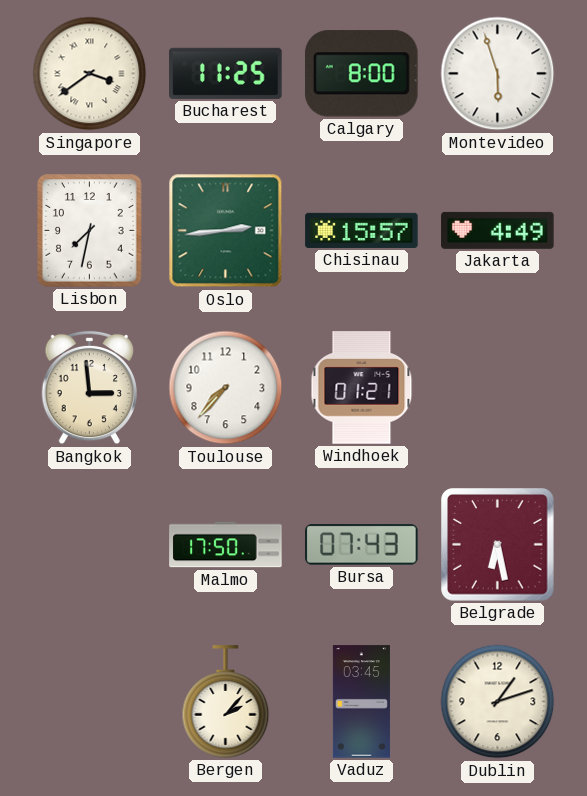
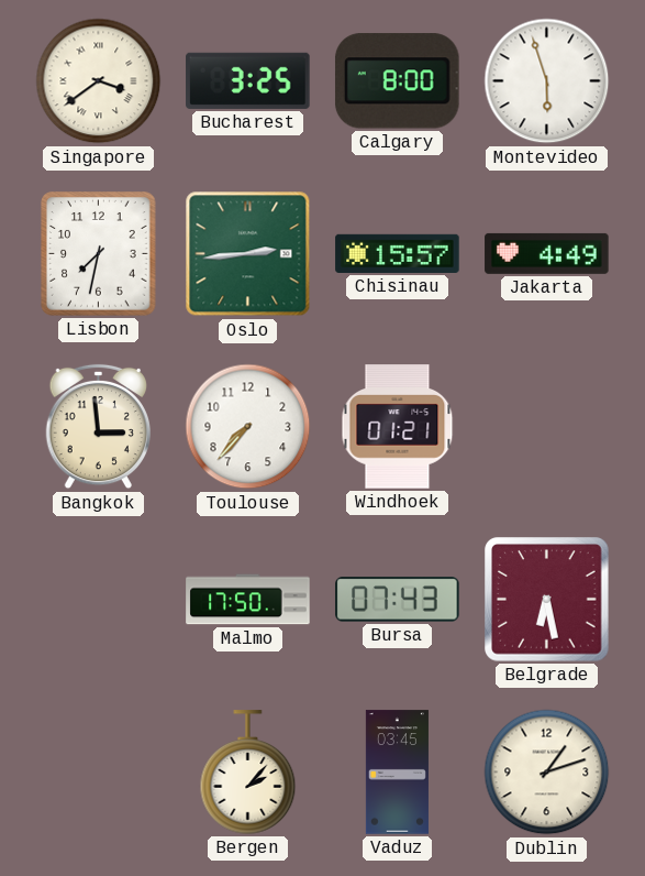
Bucharest: 11:25 -> 3:25 (248, 80)
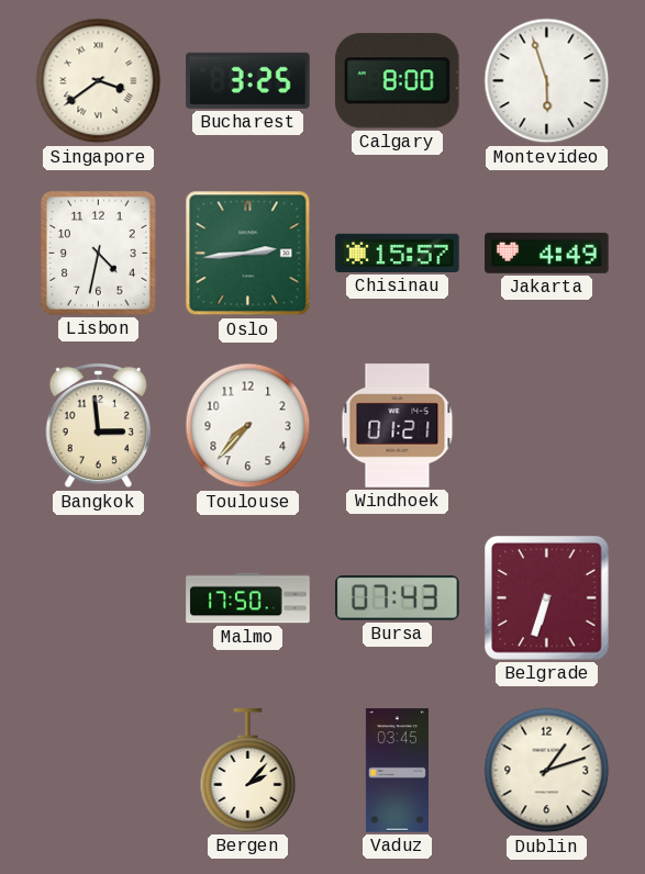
Lisbon: 7:32 -> 4:32 (99, 254)
Belgrade: 6:28 -> 6:33 (547, 598)
